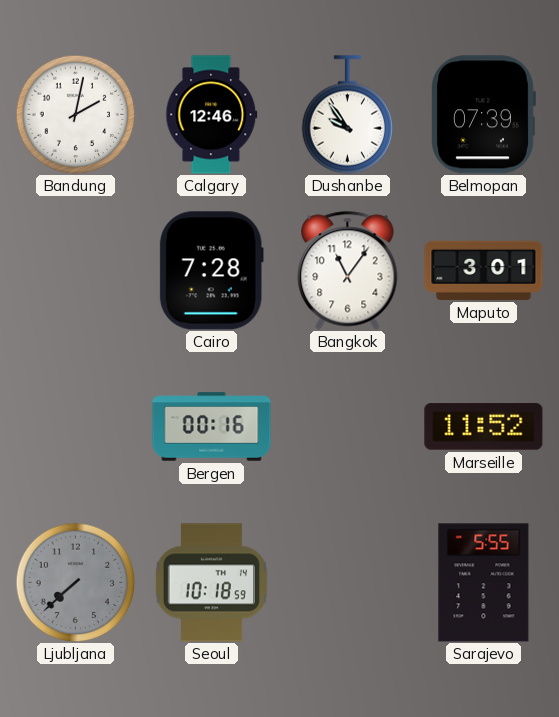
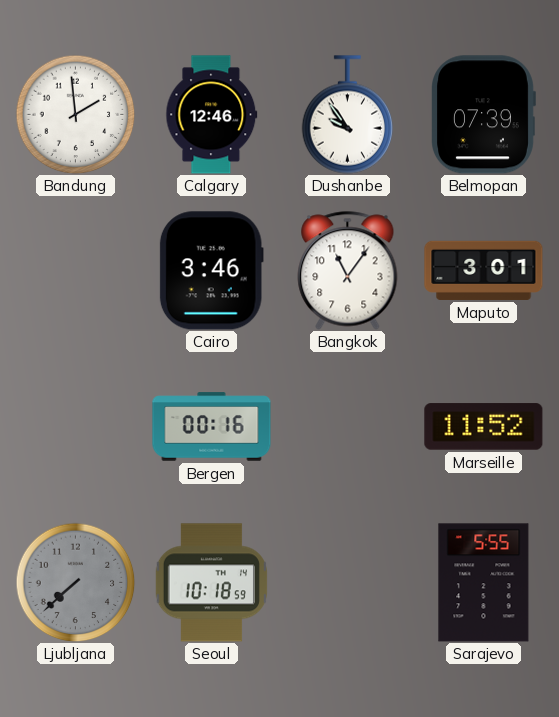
Bandung: 2:02 -> 1:59 (75, 114)
Cairo: 7:28 -> 3:46 (211, 271)
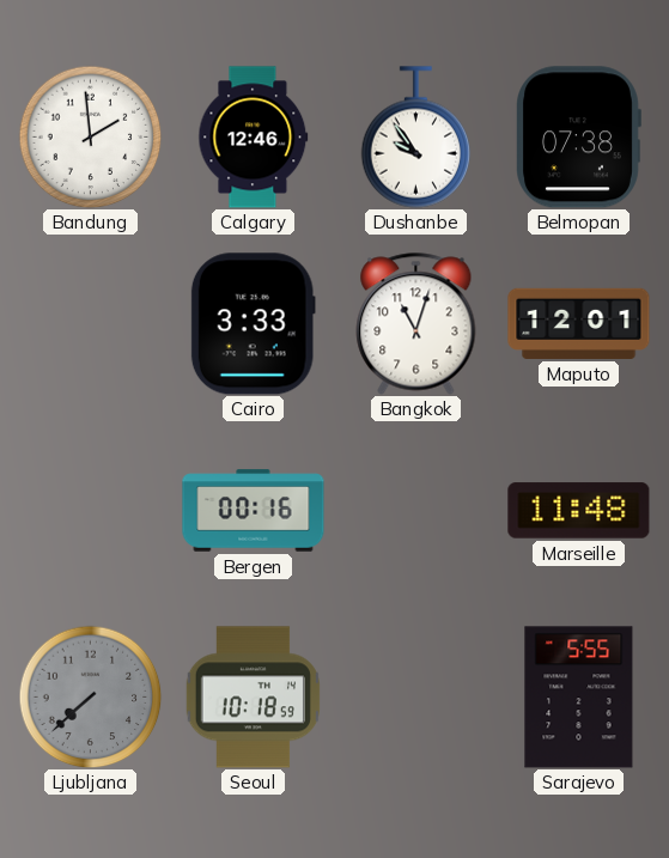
Belmopan: 07:39 -> 07:38 (579, 138)
Cairo: 3:46 -> 3:33 (253, 324)
Bangkok: 11:06 -> 11:03 (416, 324)
Maputo: 3:01 -> 12:01 (579, 323)
Marseille: 11:52 -> 11:48 (579, 511)
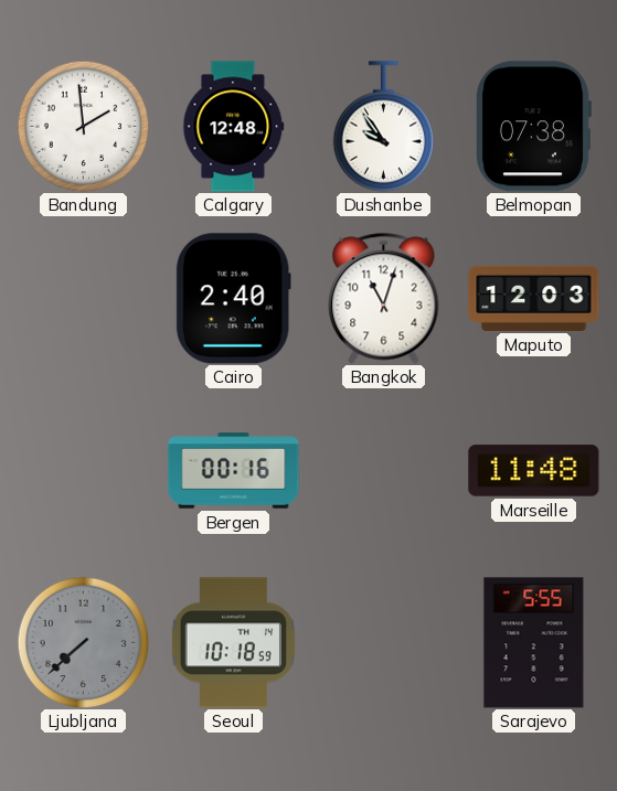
Calgary: 12:46 -> 12:48 (234, 127)
Cairo: 3:33 -> 2:40 (233, 299)
Maputo: 12:01 -> 12:03 (534, 298)
